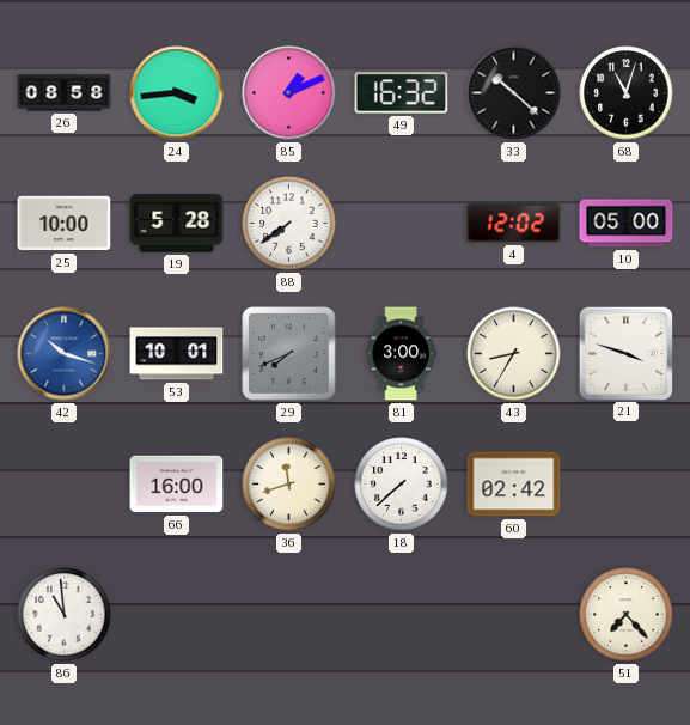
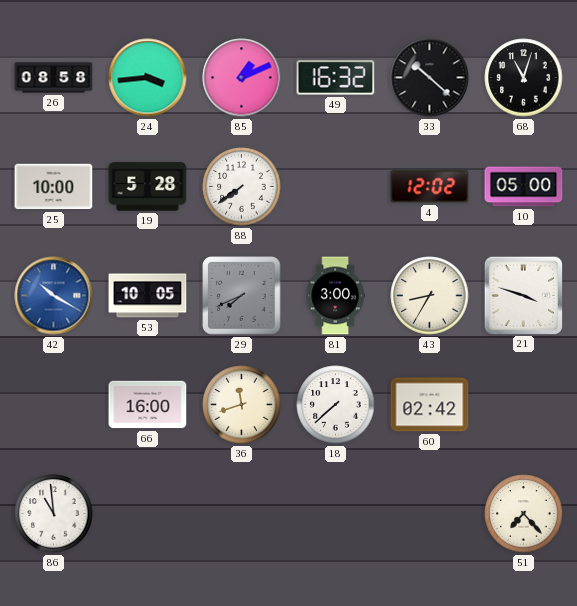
42: 10:18 -> 10:20 (54, 296)
53: 10:01 -> 10:05 (148, 296)
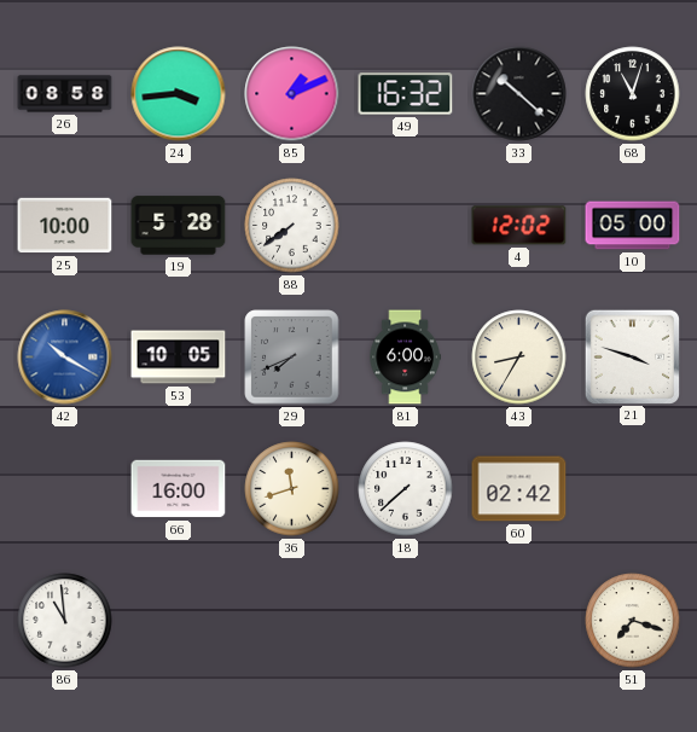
81: 3:00 -> 6:00 (405, 358)
51: 7:23 -> 7:18 (633, 621)
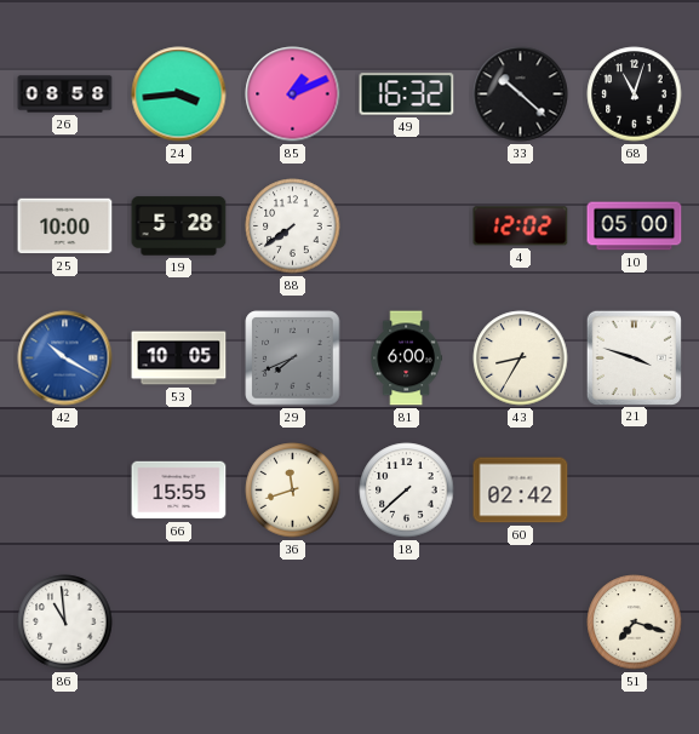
66: 16:00 -> 15:55 (179, 491)
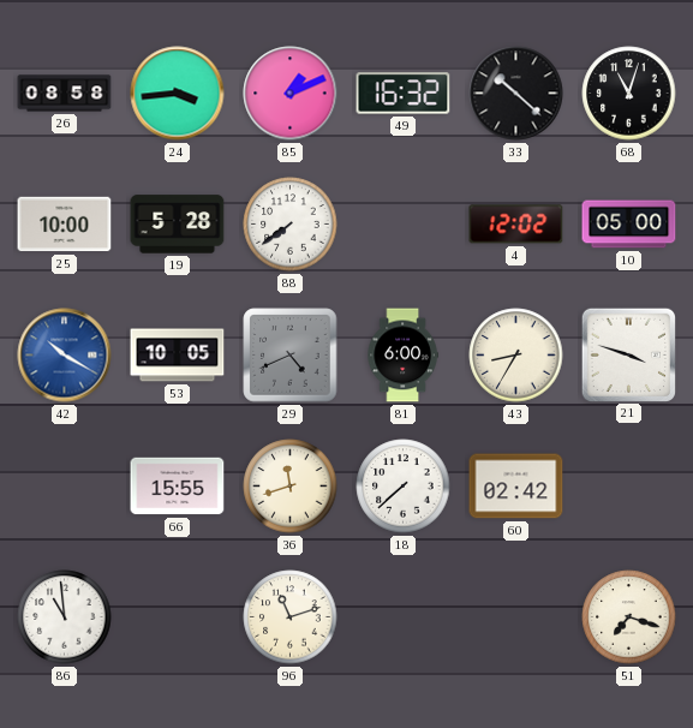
29: 7:41 -> 4:41 (291, 356)
96: none -> 11:12 (291, 617)
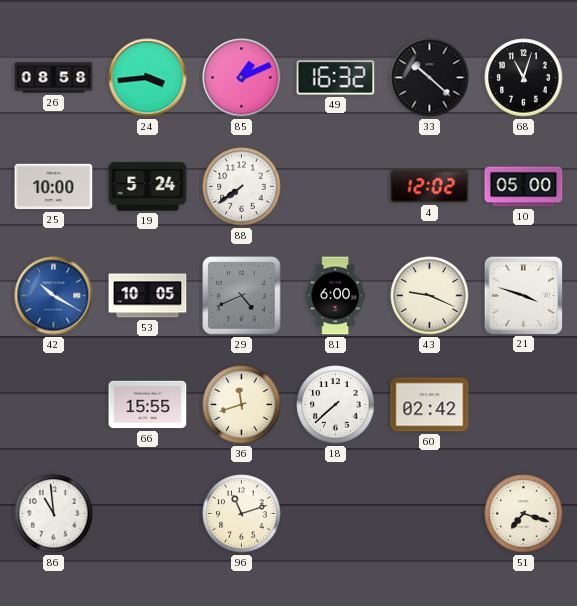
19: 5:28 -> 5:24 (148, 187)
43: 8:35 -> 9:19 (430, 296)
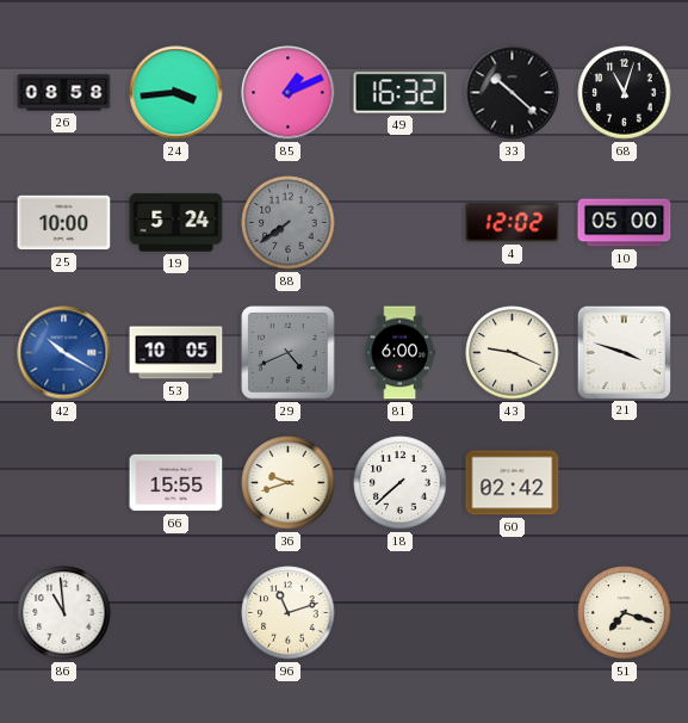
88 dial: white -> grey (289, 223)
36: 11:42 -> 9:42 (289, 483)
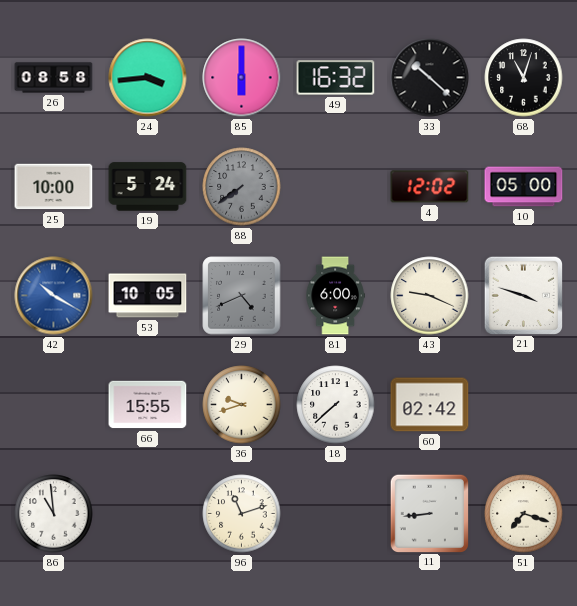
85: 1:11 -> 6:00 (242, 78)
11: none -> 8:44 (429, 513)
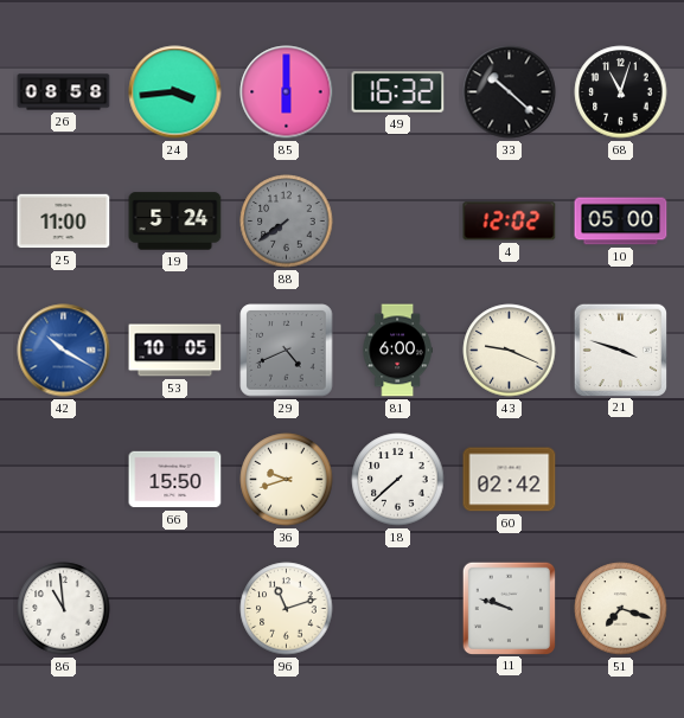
25: 10:00 -> 11:00 (64, 222)
66: 15:55 -> 15:50 (175, 480)
11: 8:44 -> 9:48 (509, 608)
